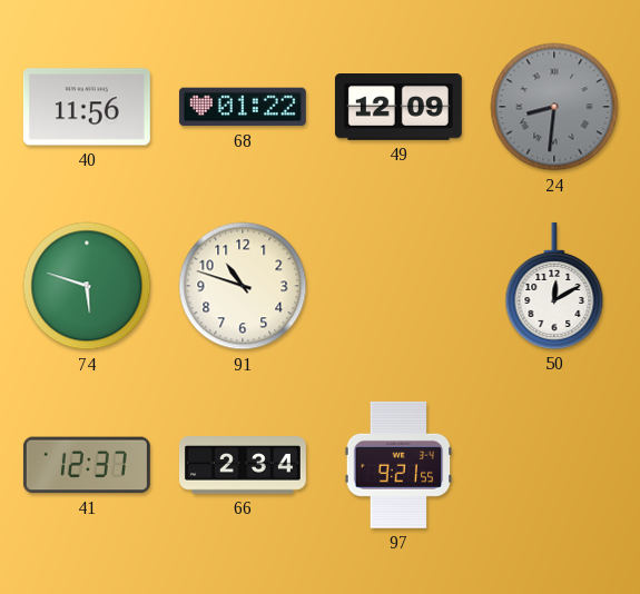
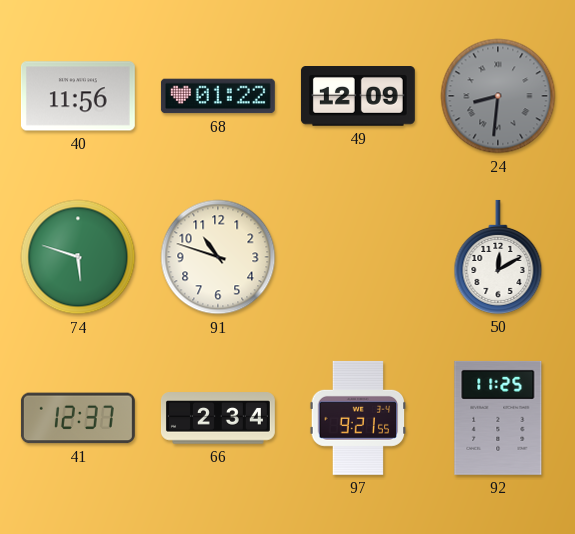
92: none -> 11:25 (498, 418)
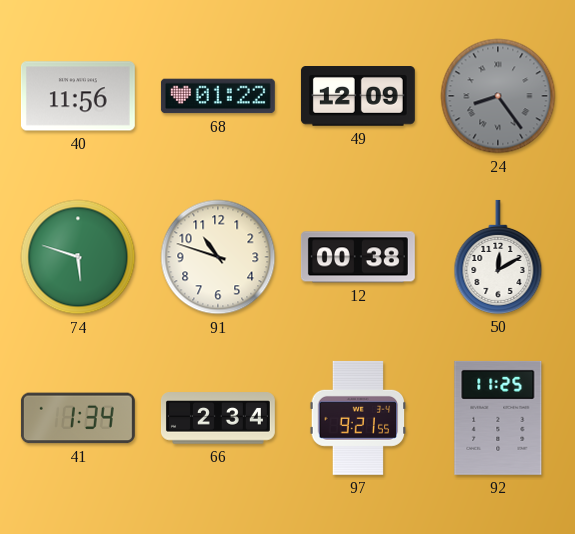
24: 8:31 -> 8:24 (498, 96)
12: none -> 00:38 (358, 257)
41: 12:37 -> 1:34 (78, 418)
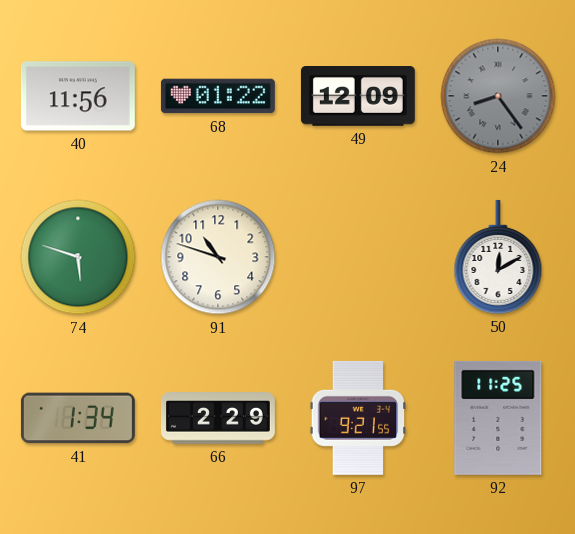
12: 00:38 -> none (358, 257)
66: 2:34 -> 2:29 (218, 418)
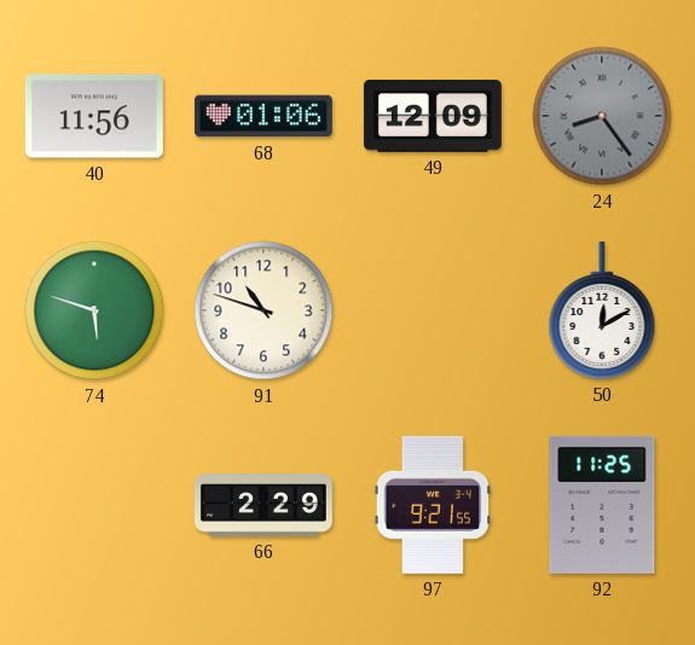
68: 01:22 -> 01:06 (263, 116)
41: 1:34 -> none (78, 418)
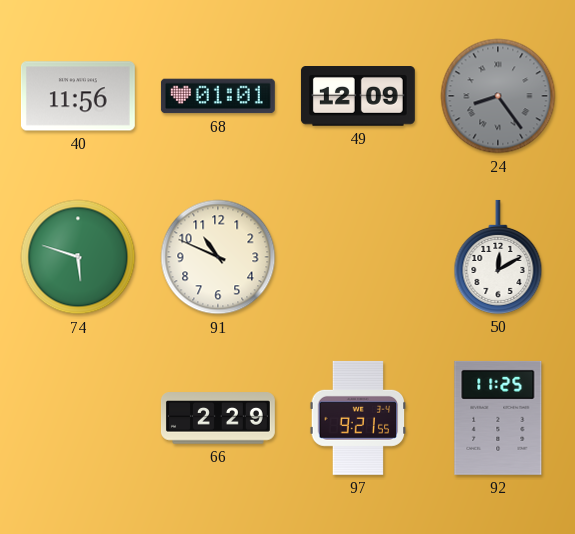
68: 01:06 -> 01:01 (218, 96)
91: 10:48 -> 10:49 (218, 257)
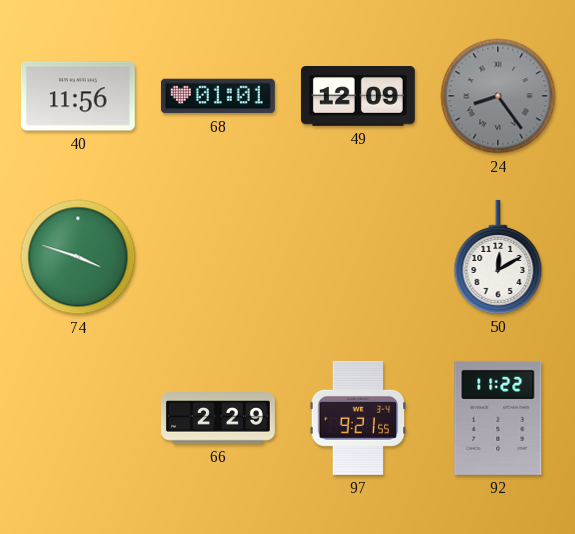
74: 5:48 -> 3:48 (78, 257)
91: 10:49 -> none (218, 257)
92: 11:25 -> 11:22 (498, 418)
